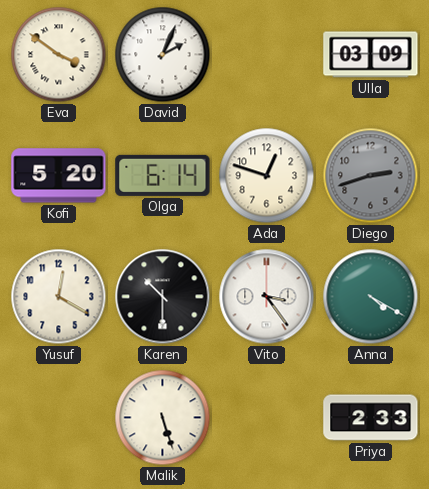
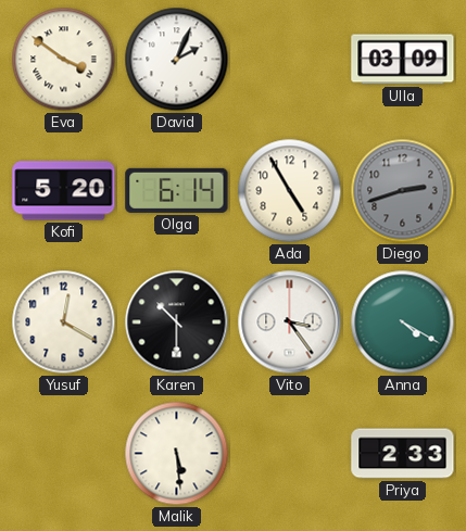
Ada: 12:48 -> 4:55 (290, 191)
Malik: 5:27 -> 5:29 (177, 454)
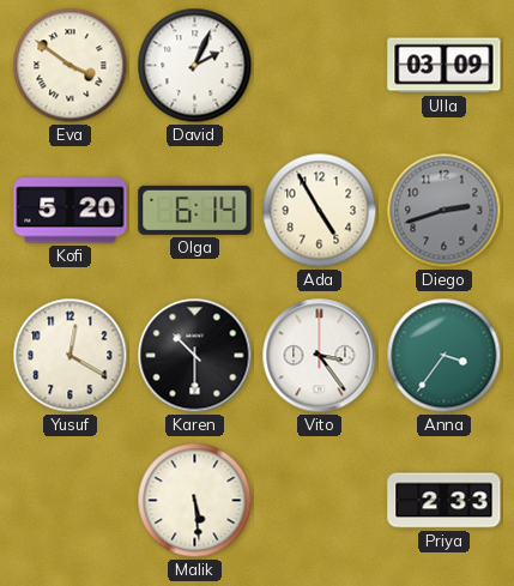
Anna: 4:20 -> 3:36 (445, 356)
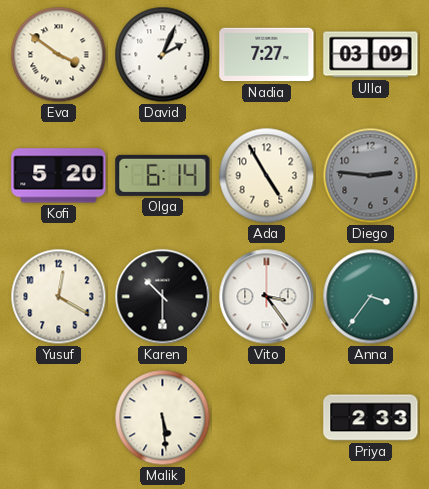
Nadia: none -> 7:27 (267, 55)
Diego: 2:42 -> 2:46 (371, 176)
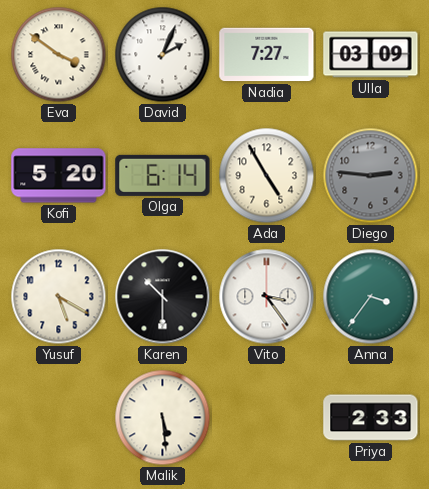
Yusuf: 12:20 -> 5:20 (59, 297)
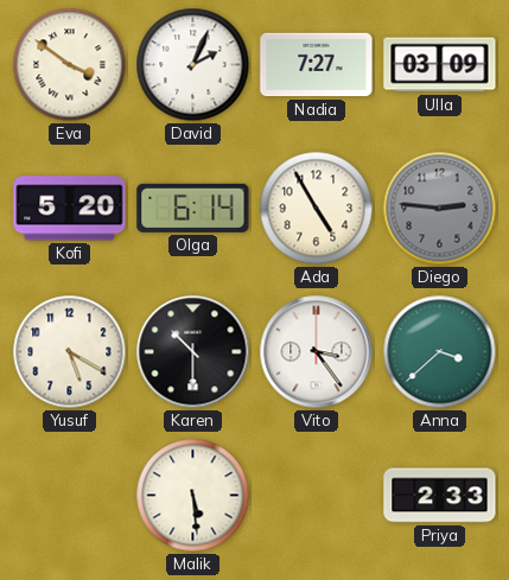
Anna: 3:36 -> 3:38 (440, 352)
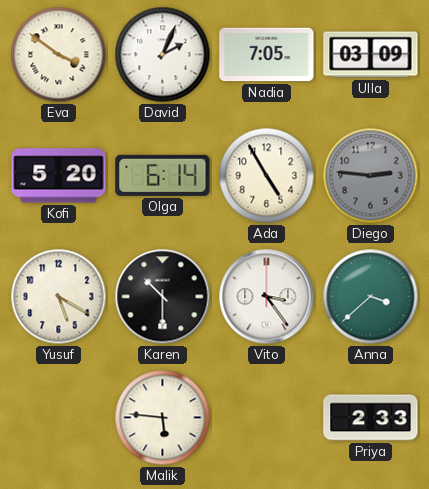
Nadia: 7:27 -> 7:05 (267, 55)
Malik: 5:29 -> 5:46 (163, 418)
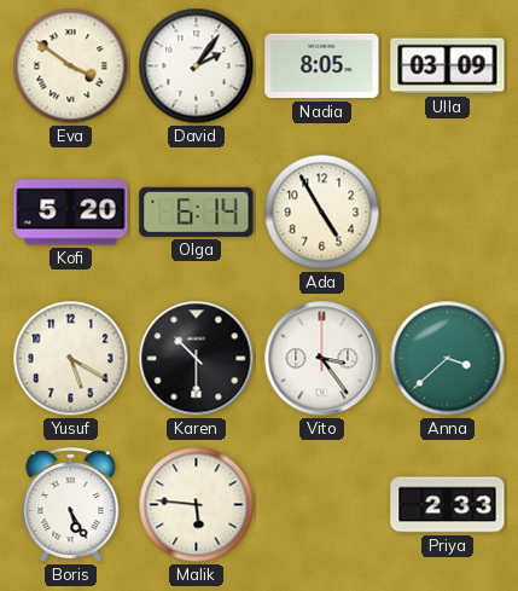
David: 2:04 -> 2:06 (197, 66)
Nadia: 7:05 -> 8:05 (322, 66)
Diego: 2:46 -> none (371, 176)
Boris: none -> 5:25 (71, 506)
